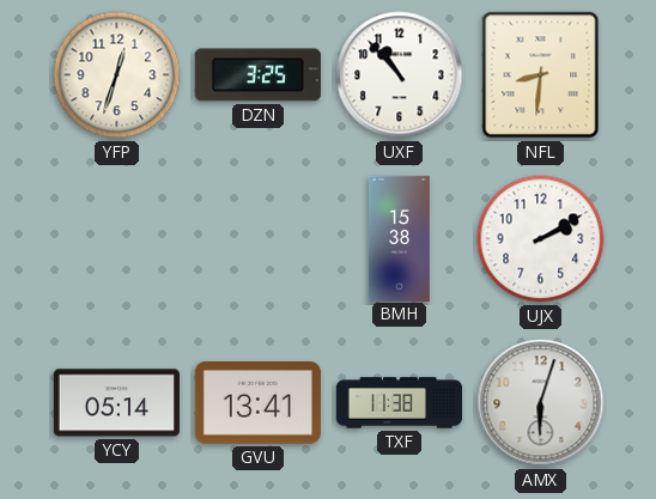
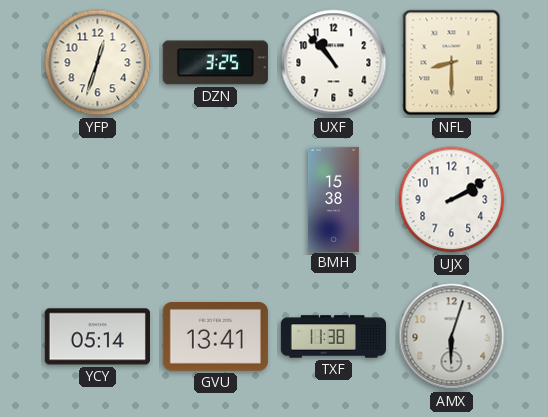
NFL: 8:31 -> 8:30 (452, 63)
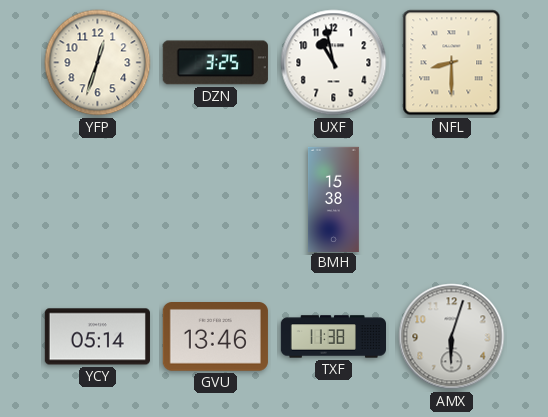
UXF: 10:53 -> 10:58 (334, 63)
UJX: 2:10 -> none (452, 200)
GVU: 13:41 -> 13:46 (215, 337)
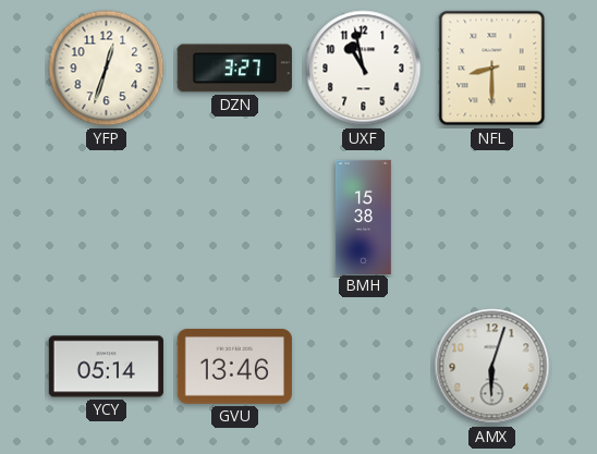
DZN: 3:25 -> 3:27 (234, 69)
TXF: 11:38 -> none (333, 337)
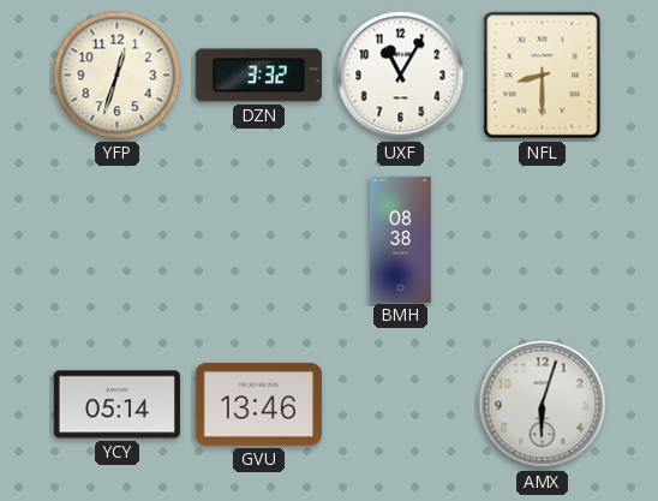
DZN: 3:27 -> 3:32 (258, 76)
UXF: 10:58 -> 11:05 (401, 76)
BMH: 15:38 -> 08:38 (400, 239)
